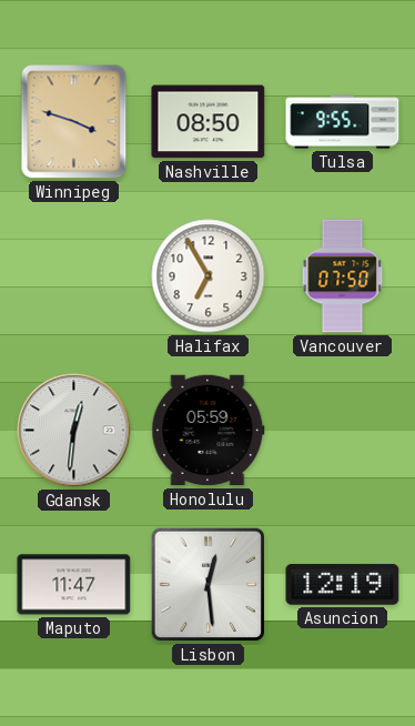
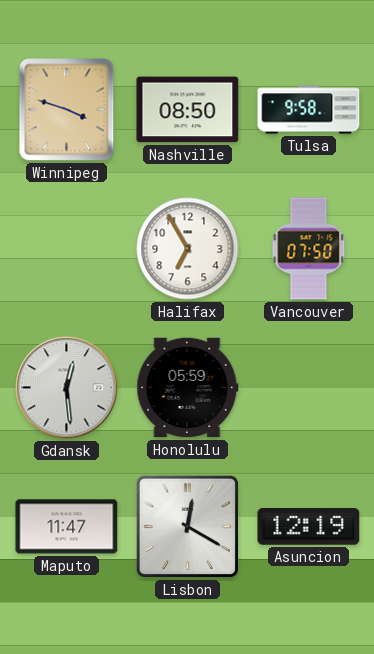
Tulsa: 9:55 -> 9:58 (309, 110)
Gdansk: 12:31 -> 12:29 (67, 388)
Lisbon: 12:29 -> 12:20 (187, 526)
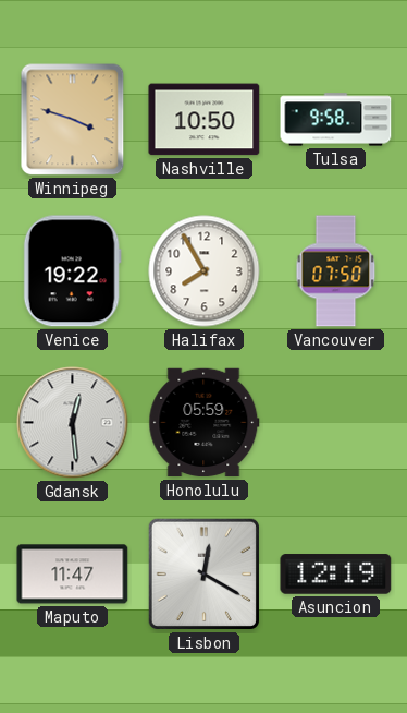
Nashville: 08:50 -> 10:50 (205, 120)
Venice: none -> 19:22 (72, 271)
Halifax: 6:55 -> 7:55 (205, 271)
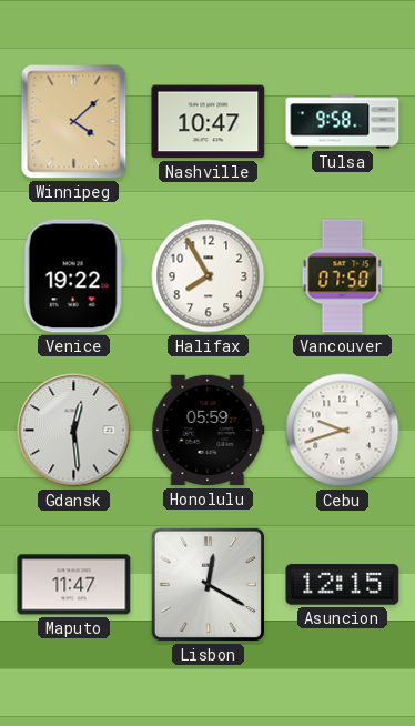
Winnipeg: 3:48 -> 4:08 (74, 122)
Nashville: 10:50 -> 10:47 (209, 122)
Cebu: none -> 9:42 (343, 431)
Asuncion: 12:19 -> 12:15 (343, 585)
